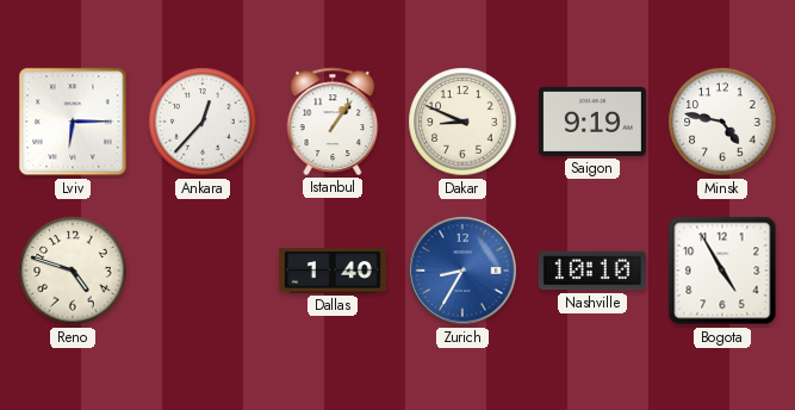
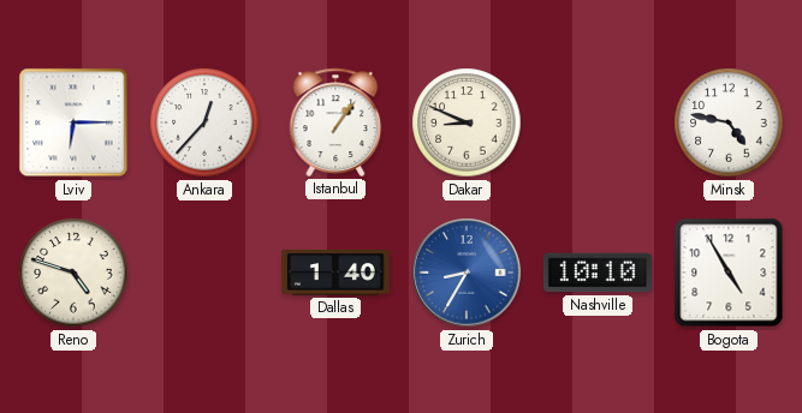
Saigon: 9:19 -> none (592, 122)
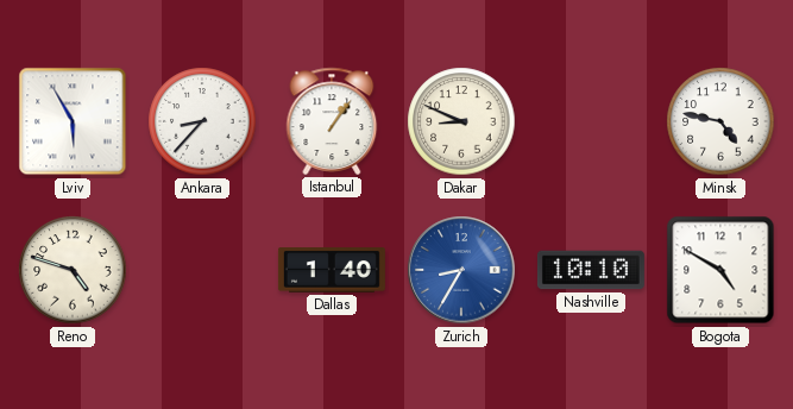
Lviv: 6:15 -> 5:55 (73, 121)
Ankara: 12:37 -> 8:37 (202, 121)
Bogota: 4:55 -> 4:50 (720, 270)
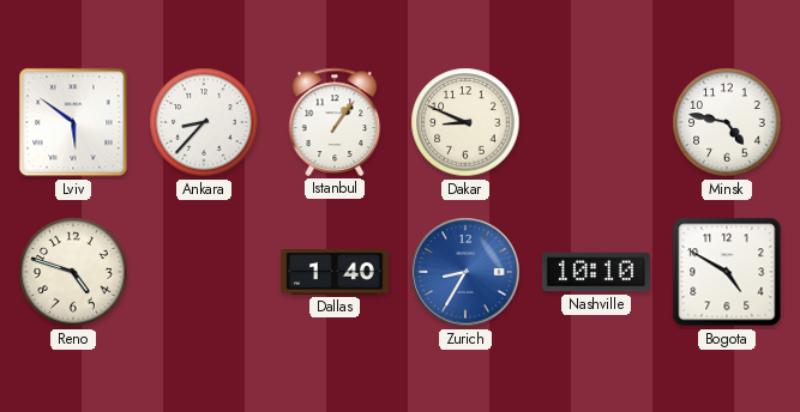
Lviv: 5:55 -> 5:51 (73, 122)
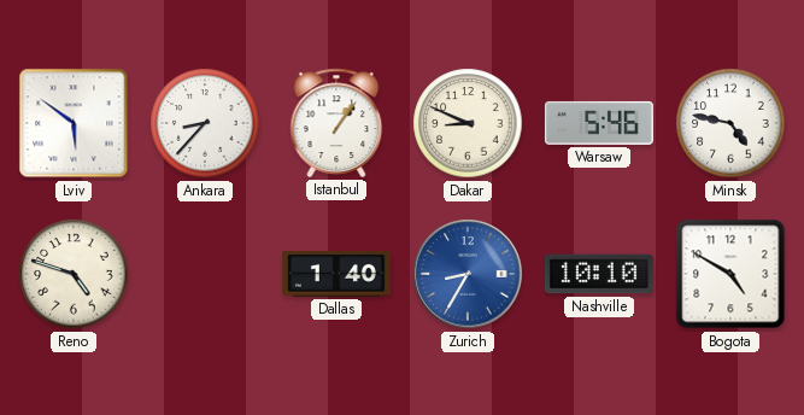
Warsaw: none -> 5:46 (599, 123)
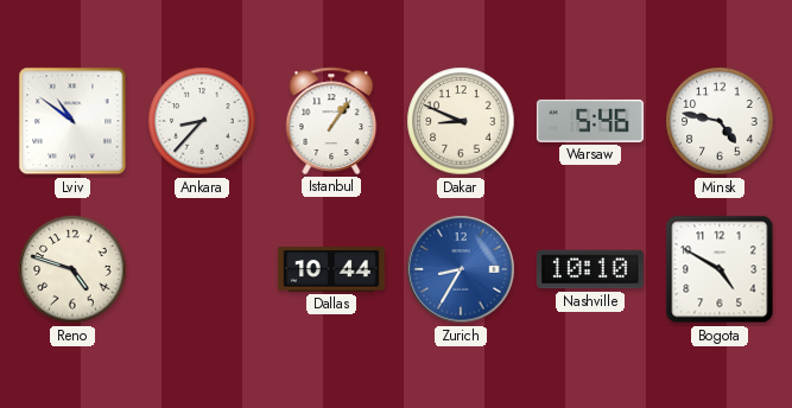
Lviv: 5:51 -> 10:51 (72, 121)
Dallas: 1:40 -> 10:44 (331, 269)
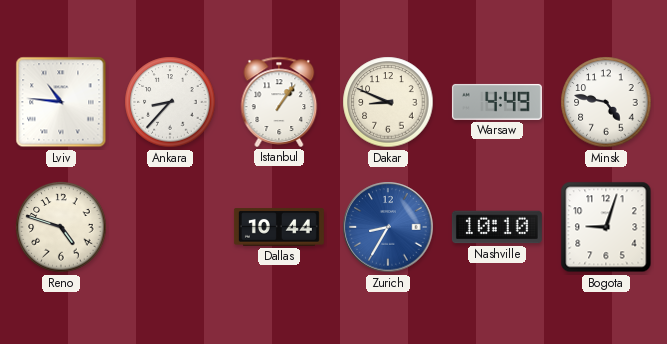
Lviv: 10:51 -> 10:46 (61, 102)
Warsaw: 5:46 -> 4:49 (497, 102)
Bogota: 4:50 -> 9:03 (606, 227)
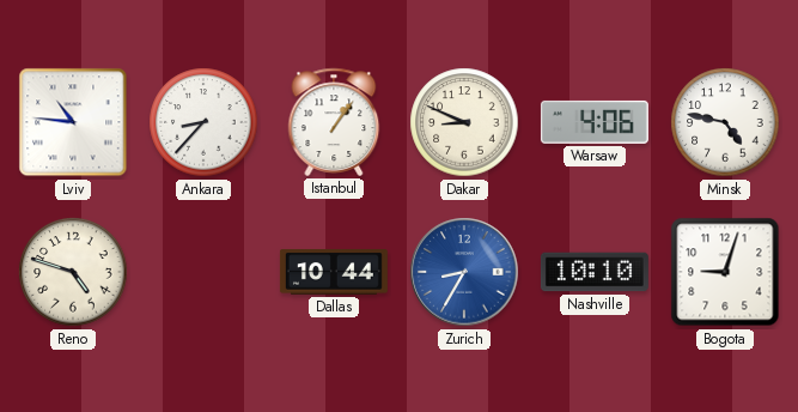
Warsaw: 4:49 -> 4:06 (595, 122)
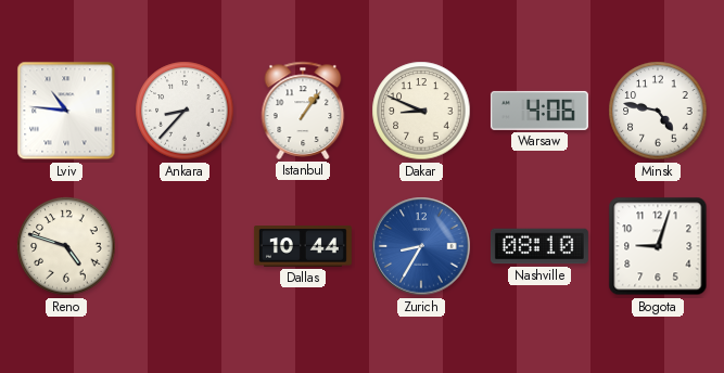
Nashville: 10:10 -> 08:10 (539, 246)
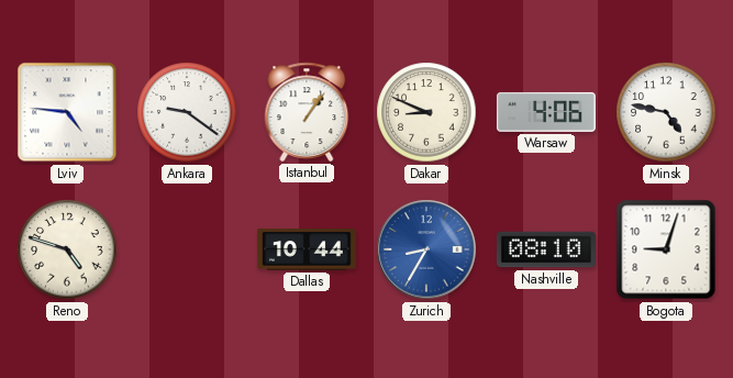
Lviv: 10:46 -> 4:46 (67, 112)
Ankara: 8:37 -> 9:21 (187, 112)
